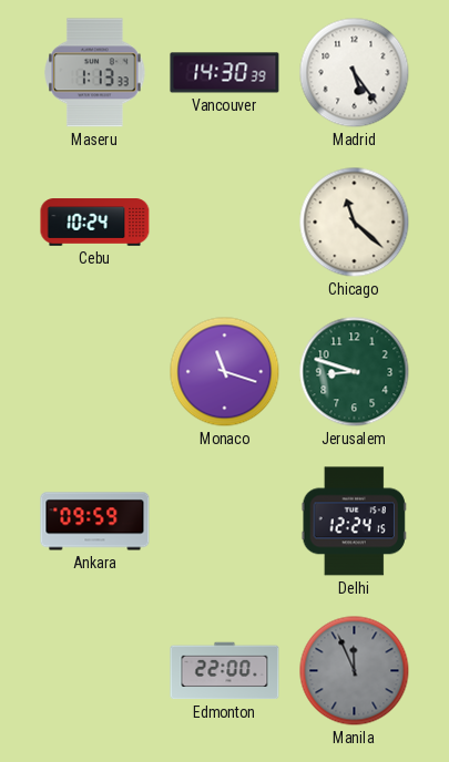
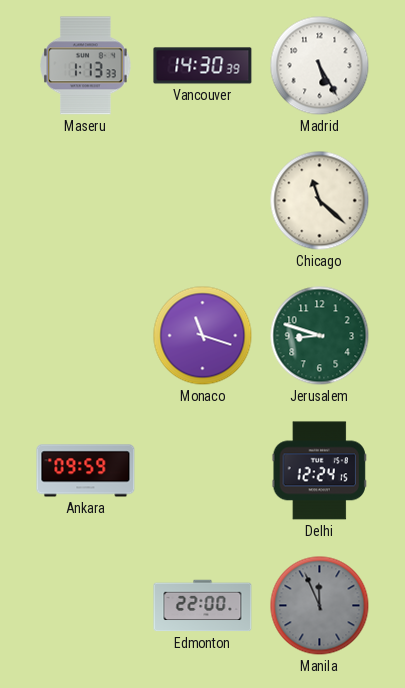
Madrid: 5:24 -> 5:25 (320, 66)
Cebu: 10:24 -> none (95, 223)
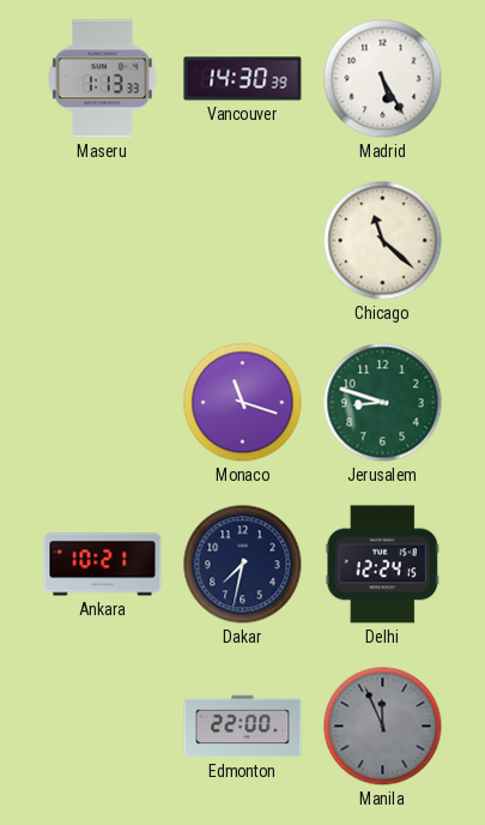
Ankara: 09:59 -> 10:21 (103, 565)
Dakar: none -> 7:32 (243, 565)
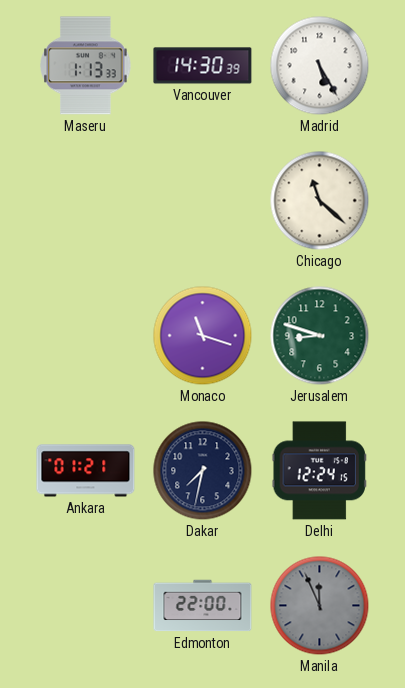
Ankara: 10:21 -> 01:21 (86, 471)
